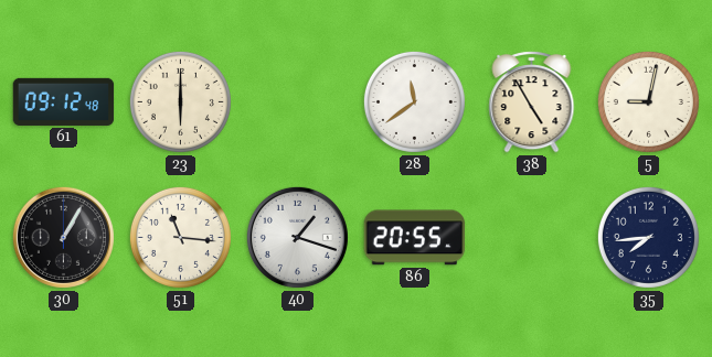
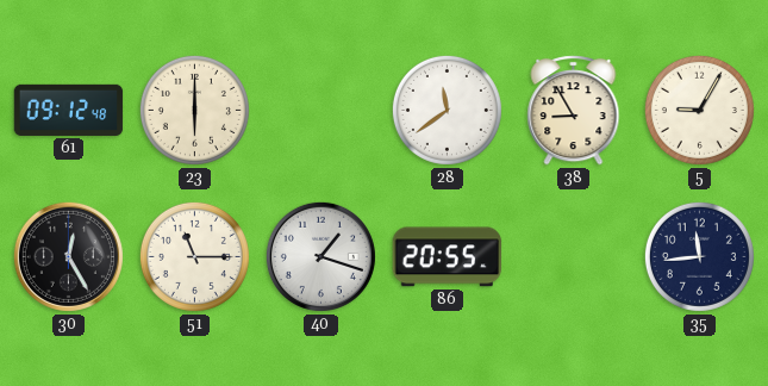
38: 4:55 -> 8:55 (574, 111)
5: 9:02 -> 9:05 (699, 110)
30: 1:05 -> 12:25 (68, 256)
51: 11:16 -> 11:15 (194, 256)
35: 7:44 -> 11:44 (699, 256)
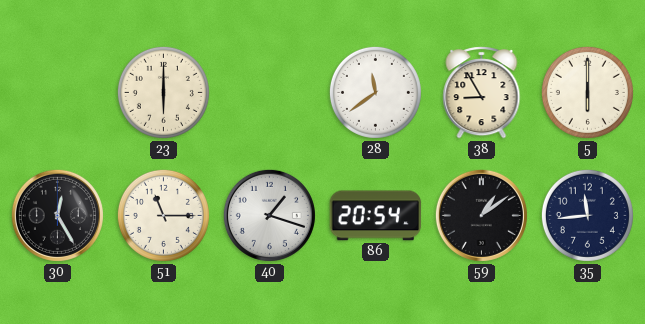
61: 09:12 -> none (69, 110)
5: 9:05 -> 6:00 (587, 92)
86: 20:55 -> 20:54 (376, 216)
59: none -> 1:09 (481, 215)
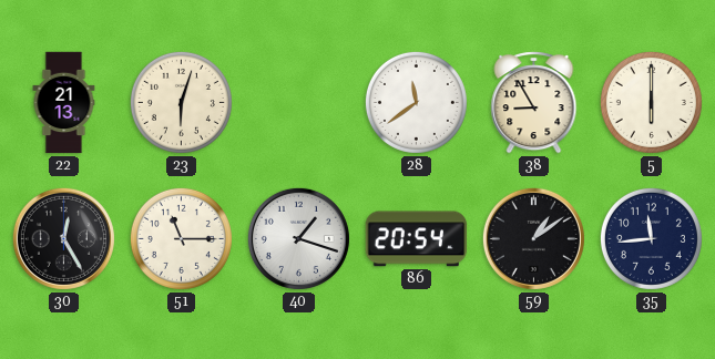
22: none -> 21:13 (64, 103)
23: 6:00 -> 6:03 (181, 102)
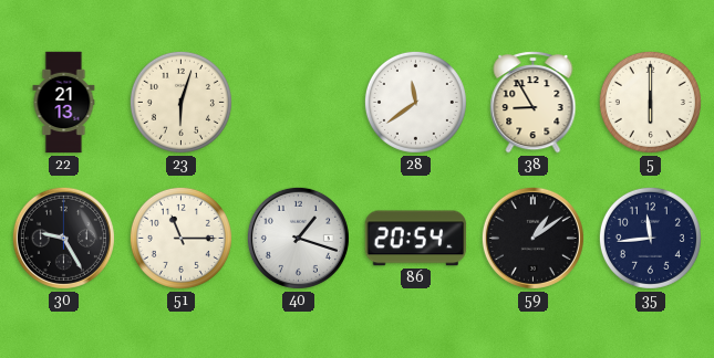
30: 12:25 -> 9:25 (63, 238)
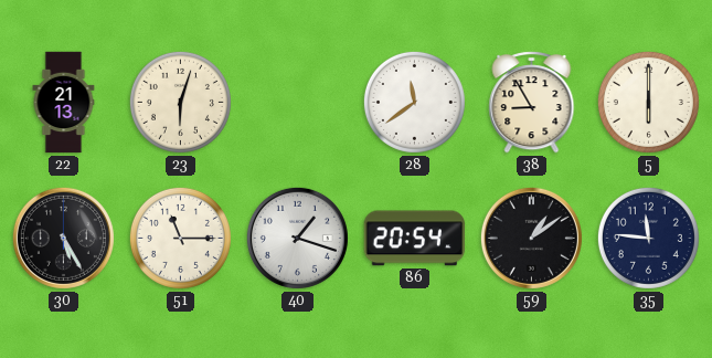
30: 9:25 -> 5:25 (63, 238)
35: 11:44 -> 11:46 (648, 238)
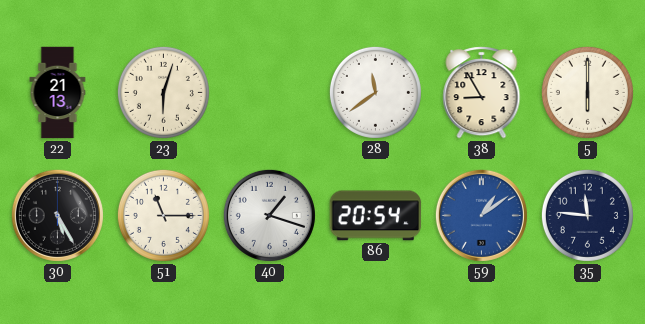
59 dial: black -> blue (481, 215)
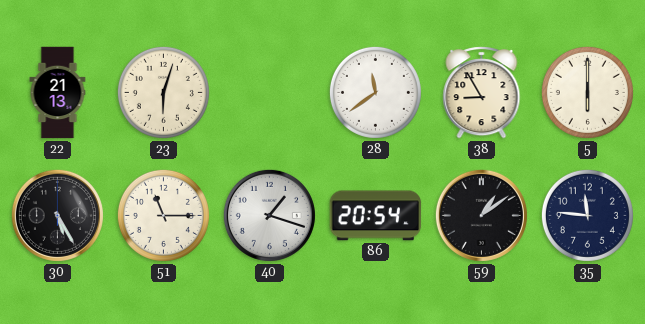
59 dial: blue -> black (481, 215)
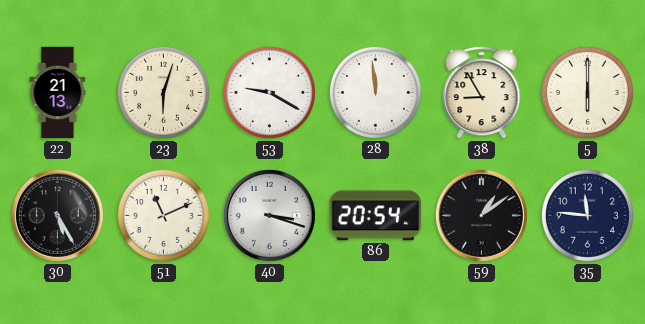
53: none -> 9:20 (269, 92)
28: 11:39 -> 11:59 (375, 92)
51: 11:15 -> 11:11 (163, 215)
40: 1:18 -> 3:18 (269, 215)
